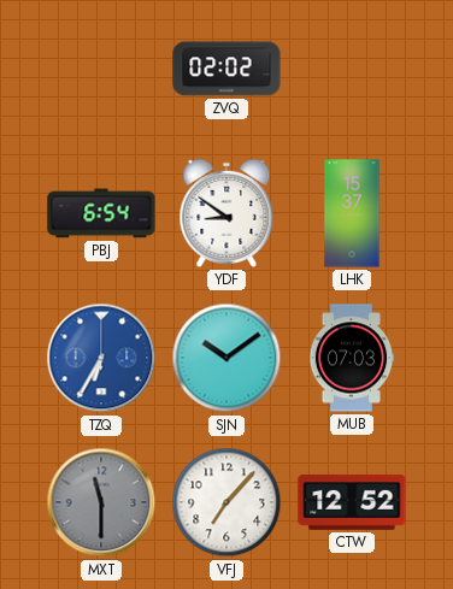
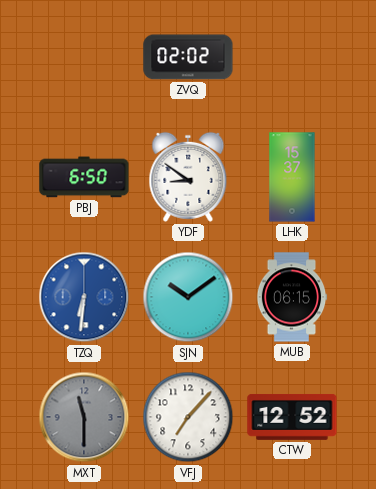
PBJ: 6:54 -> 6:50 (84, 177)
TZQ: 6:35 -> 6:31 (84, 297)
MUB: 07:03 -> 06:15 (292, 297)
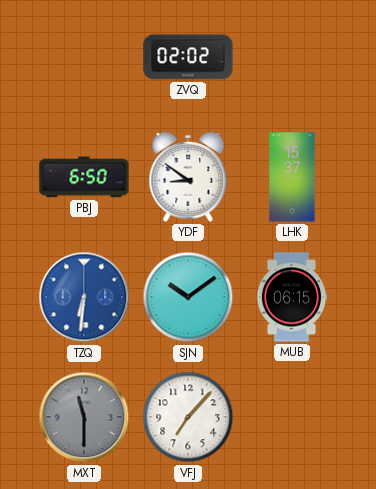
CTW: 12:52 -> none (292, 417)
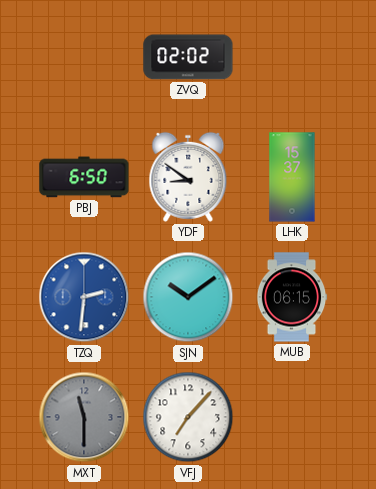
TZQ: 6:31 -> 2:31 (84, 297)
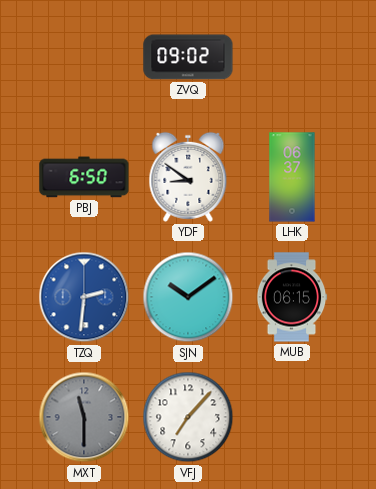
ZVQ: 02:02 -> 09:02 (188, 57)
LHK: 15:37 -> 06:37 (292, 177)
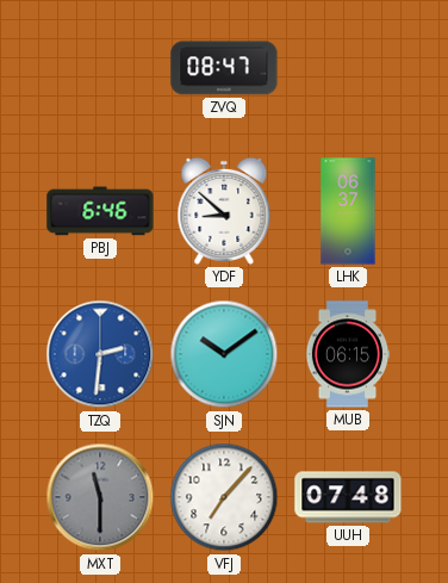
ZVQ: 09:02 -> 08:47 (224, 68)
PBJ: 6:50 -> 6:46 (100, 211)
YDF: 8:51 -> 8:52 (224, 211)
UUH: none -> 07:48 (348, 497)
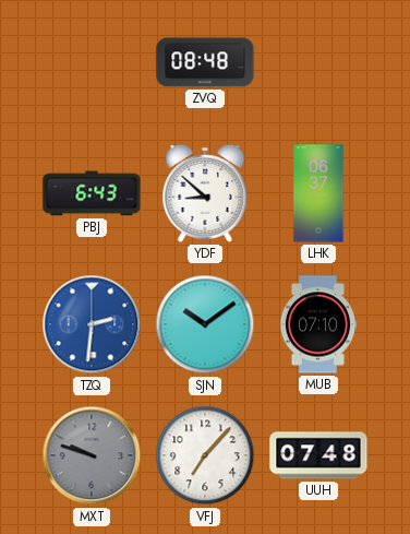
ZVQ: 08:47 -> 08:48 (205, 62)
PBJ: 6:46 -> 6:43 (92, 193)
MUB: 06:15 -> 07:10 (318, 324)
MXT: 11:30 -> 9:48 (92, 455)
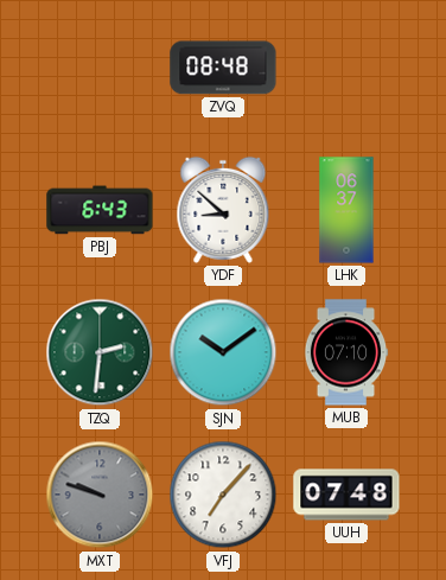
TZQ dial: blue -> green (100, 352)
